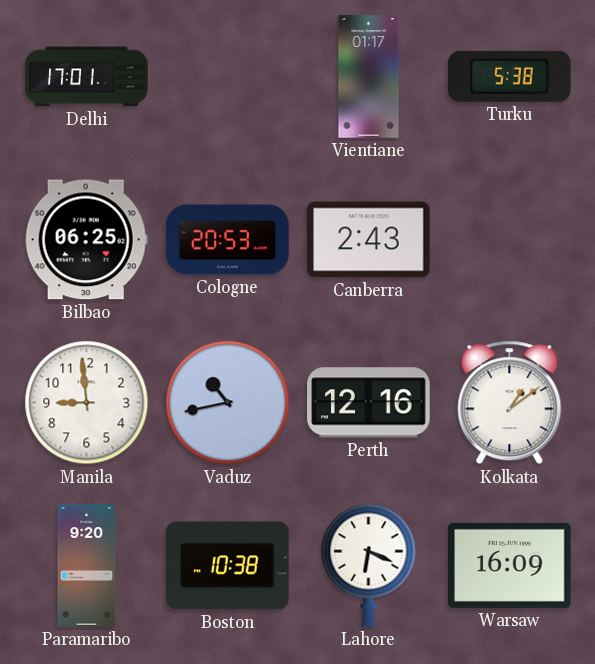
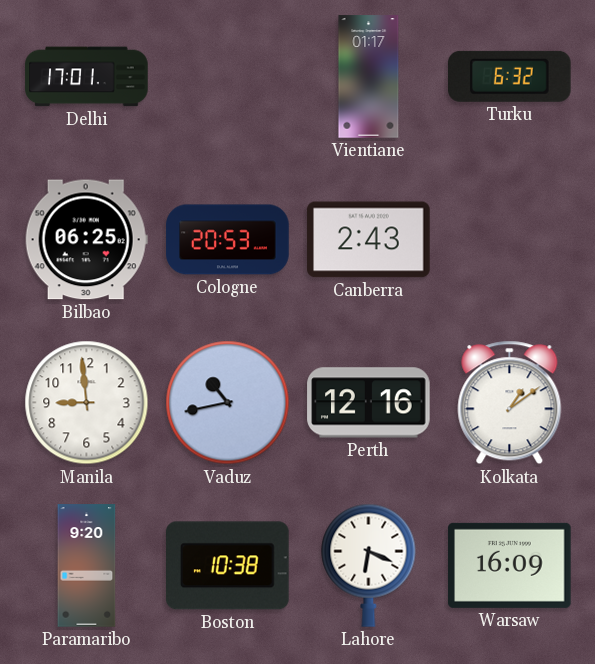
Turku: 5:38 -> 6:32 (510, 76)
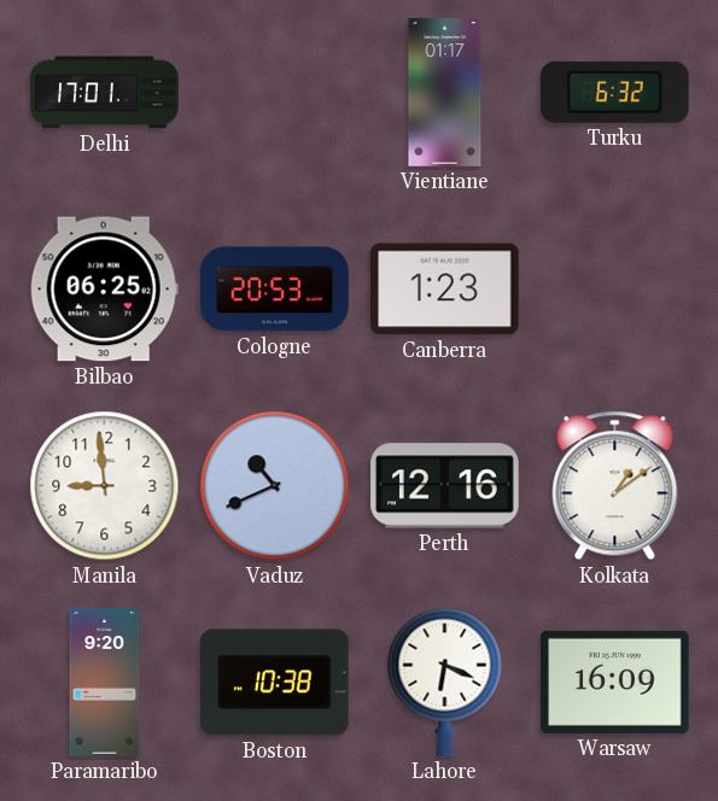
Canberra: 2:43 -> 1:23 (445, 290)
Vaduz: 10:43 -> 10:41 (275, 486)
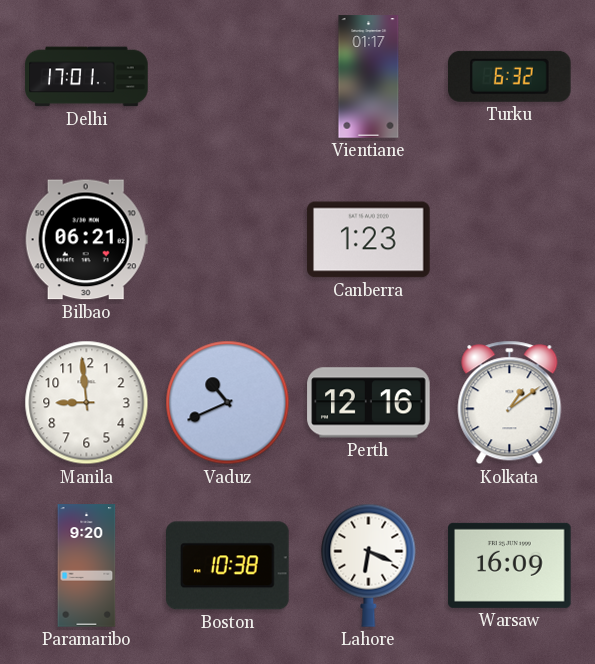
Bilbao: 06:25 -> 06:21 (86, 240)
Cologne: 20:53 -> none (275, 290)
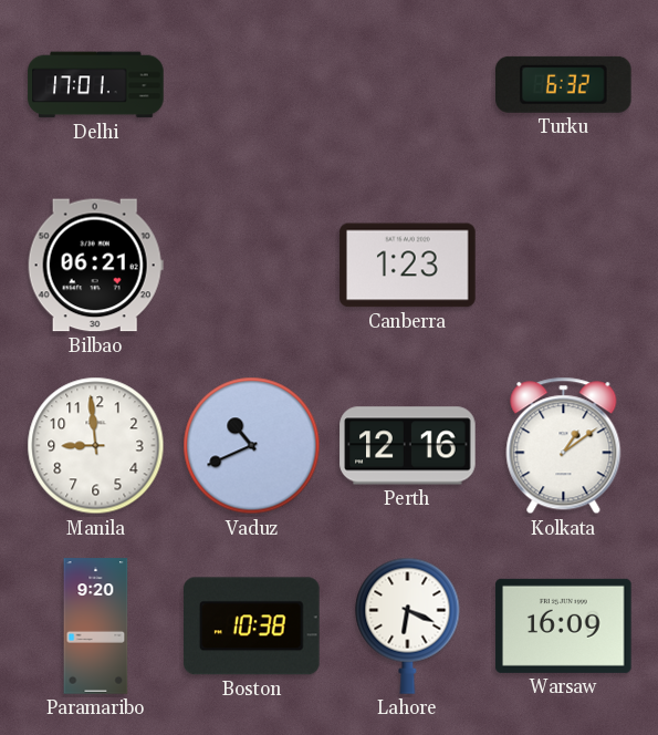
Vientiane: 01:17 -> none (369, 77)
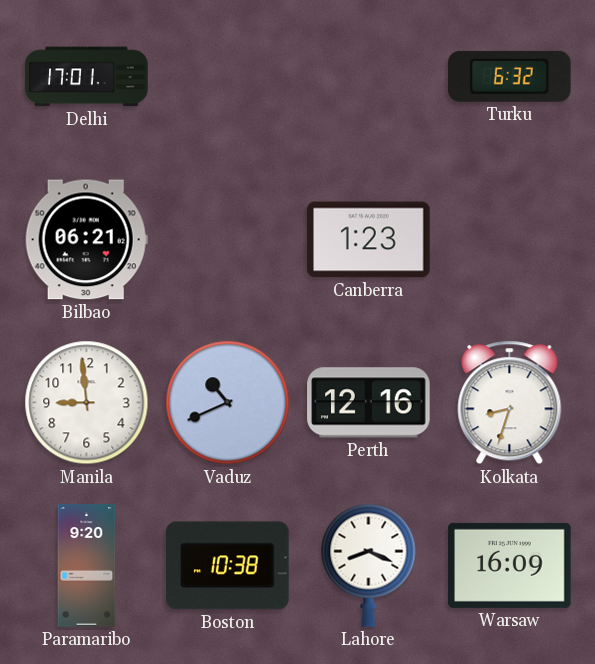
Kolkata: 1:09 -> 8:33 (510, 403)
Lahore: 6:19 -> 8:19 (369, 565)
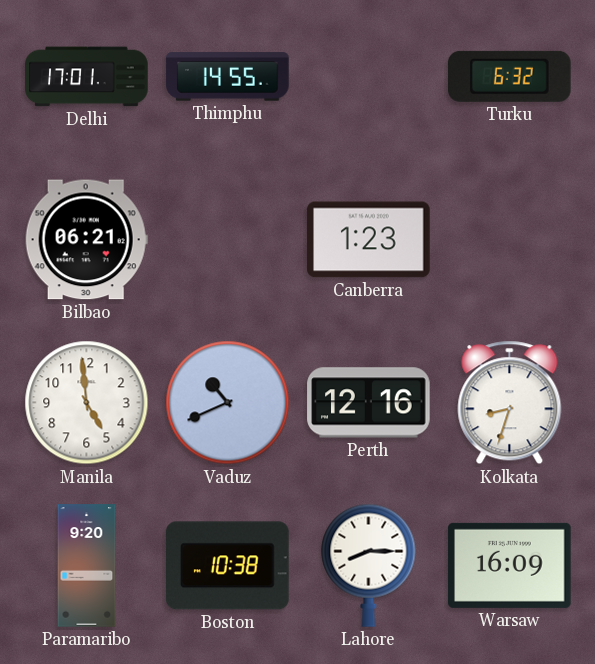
Thimphu: none -> 14:55 (228, 77)
Manila: 8:59 -> 4:59 (87, 403)
Lahore: 8:19 -> 8:15 (369, 565)
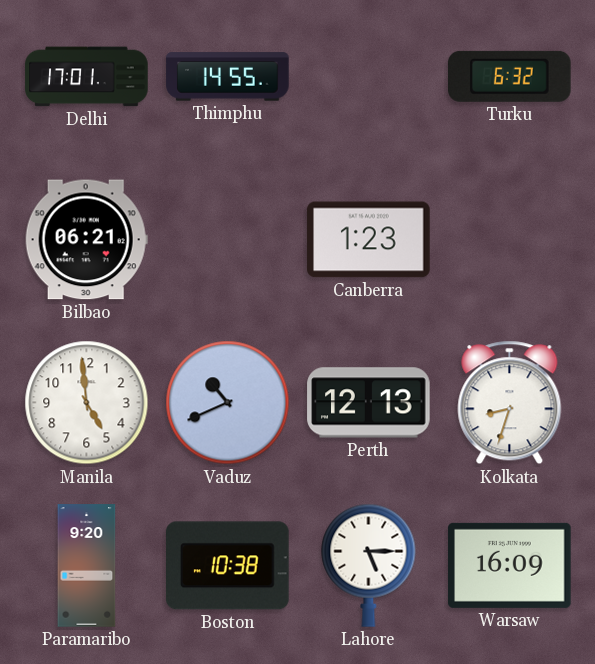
Perth: 12:16 -> 12:13 (369, 403)
Lahore: 8:15 -> 5:15 (369, 565)
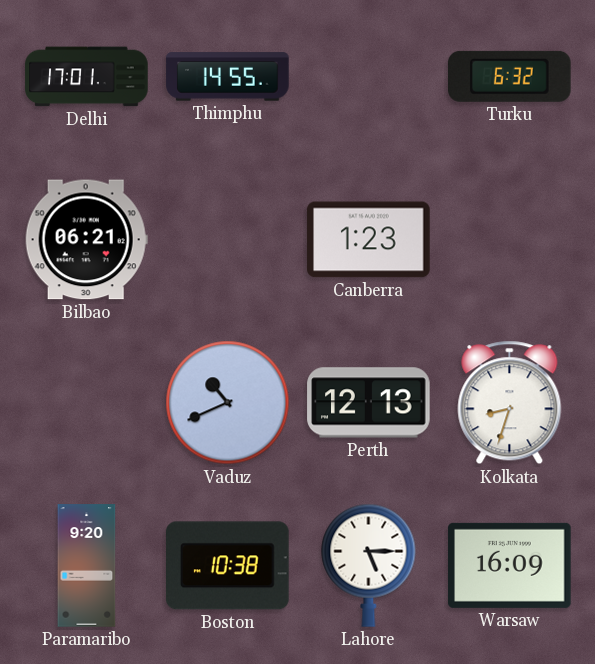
Manila: 4:59 -> none (87, 403)
